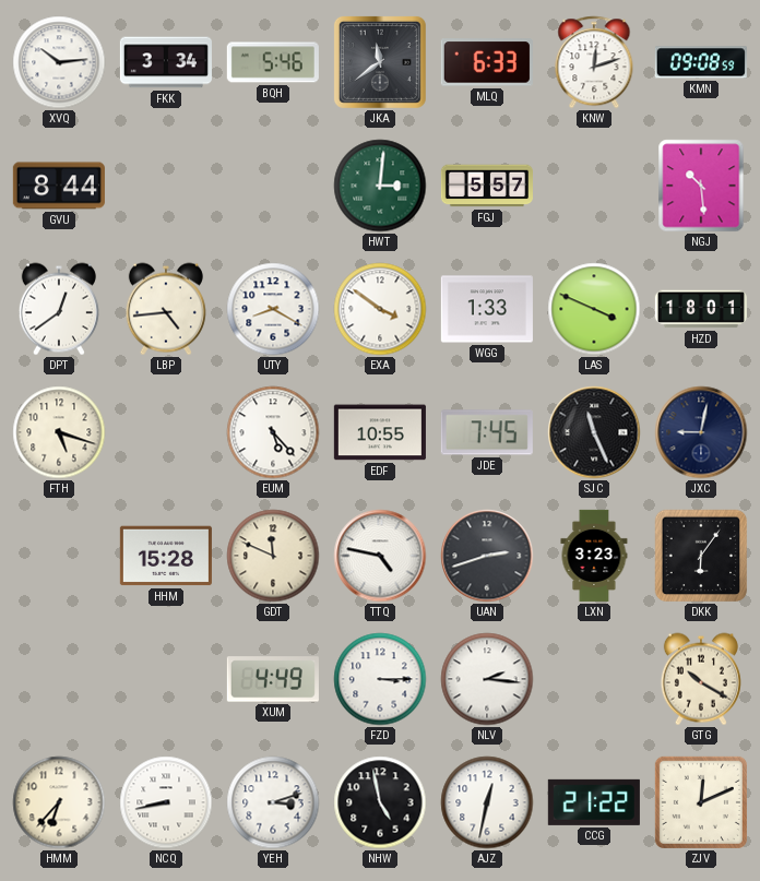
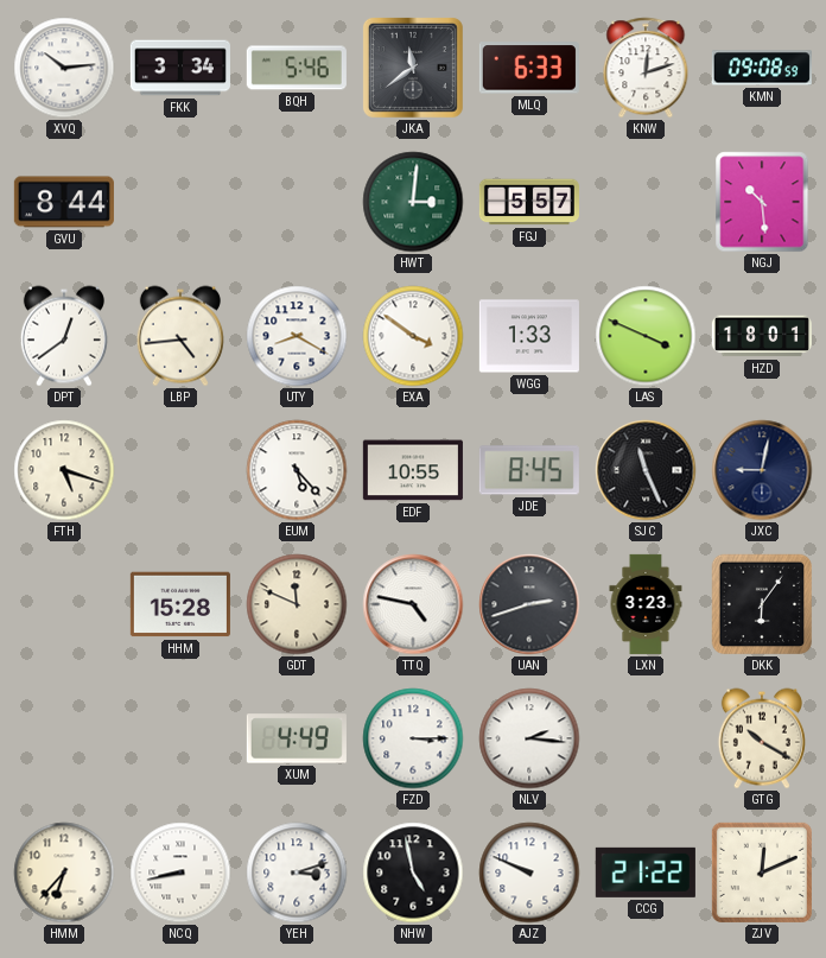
JDE: 7:45 -> 8:45 (529, 470)
AJZ: 12:32 -> 9:49 (529, 873)
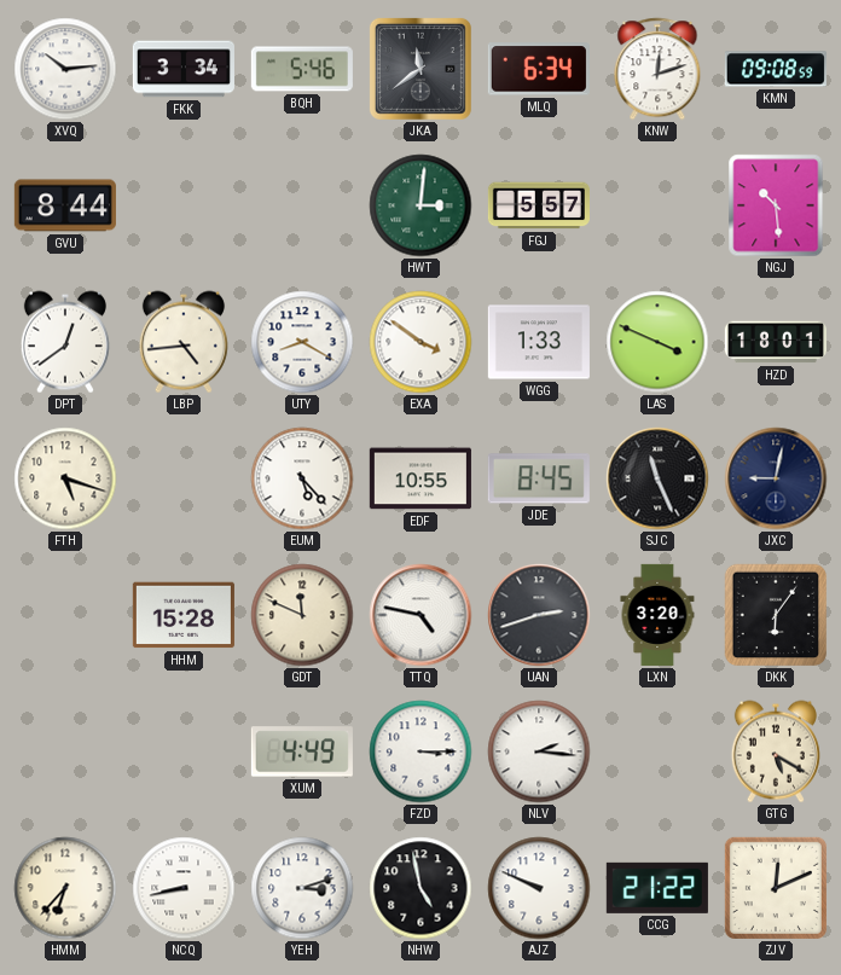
MLQ: 6:33 -> 6:34 (539, 69)
LXN: 3:23 -> 3:20 (657, 615)
GTG: 10:20 -> 5:20 (776, 751)
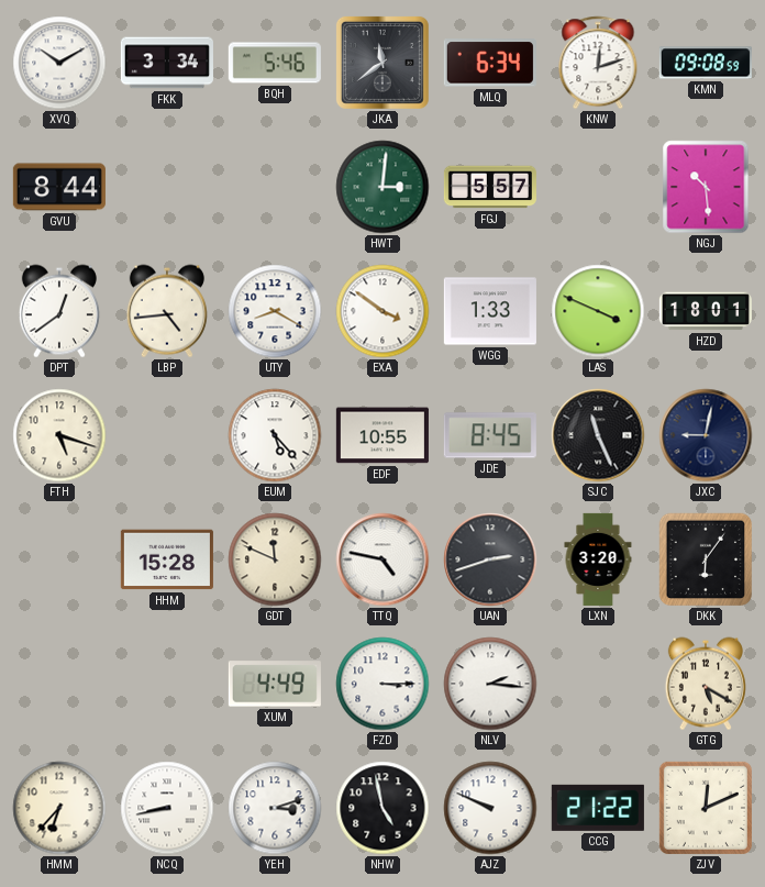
XVQ: 10:14 -> 10:10 (59, 63)
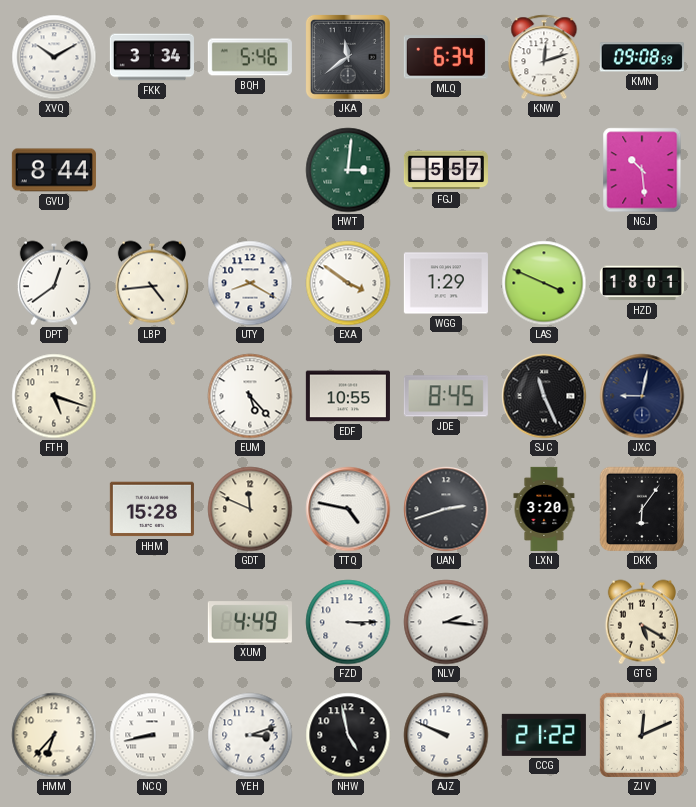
WGG: 1:33 -> 1:29 (446, 283)
